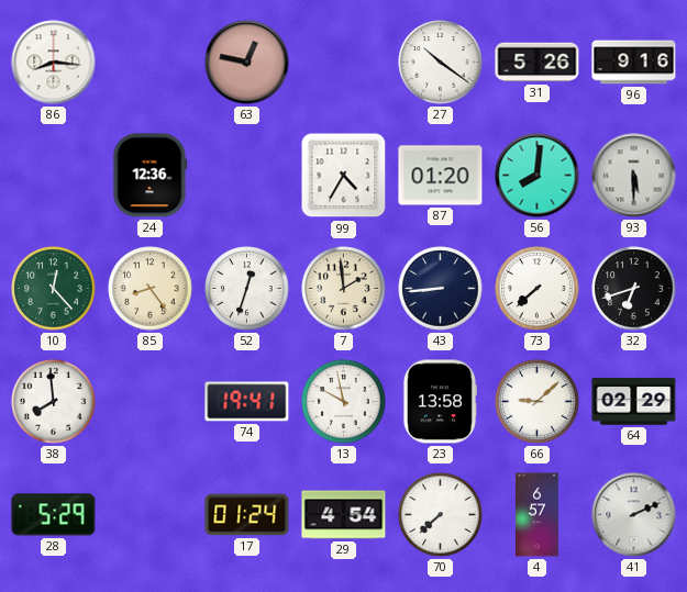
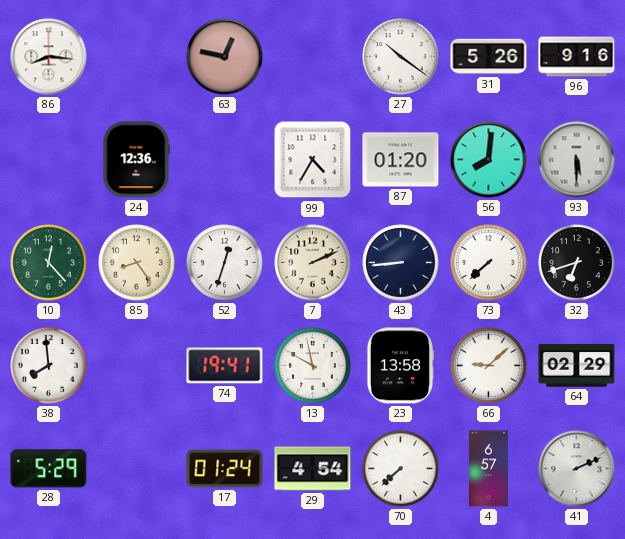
7: 1:59 -> 2:11 (313, 263)
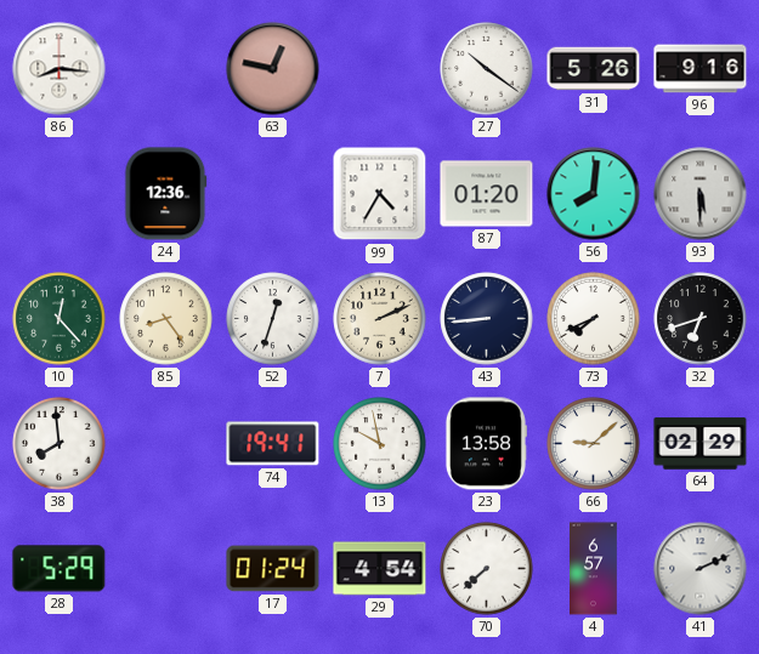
73: 7:38 -> 7:41 (594, 319)
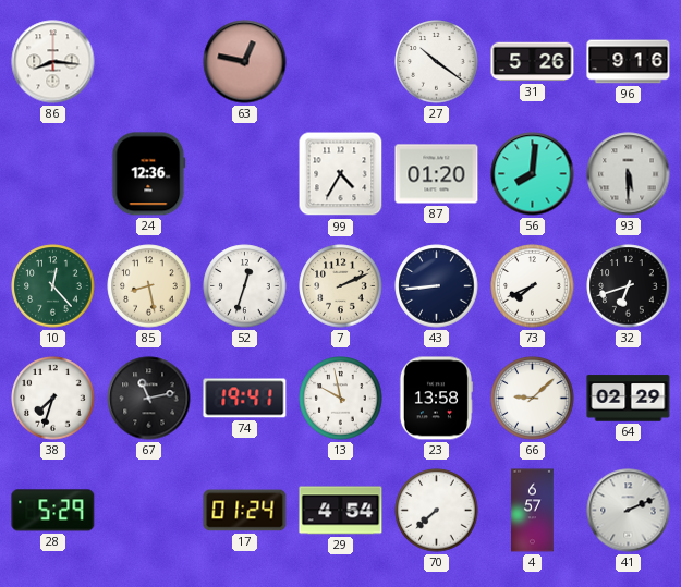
85: 8:24 -> 8:28 (149, 286)
38: 7:59 -> 7:33 (53, 399)
67: none -> 11:13 (149, 399)
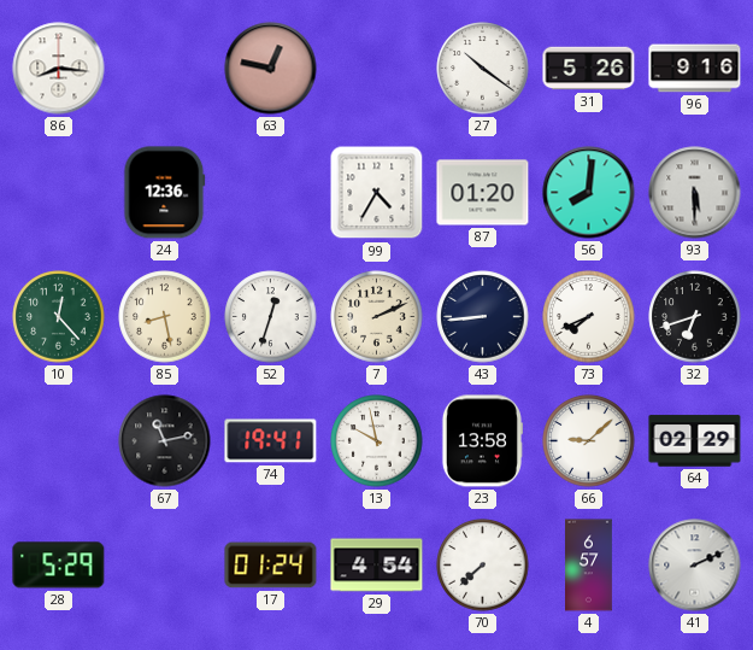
38: 7:33 -> none (53, 399)
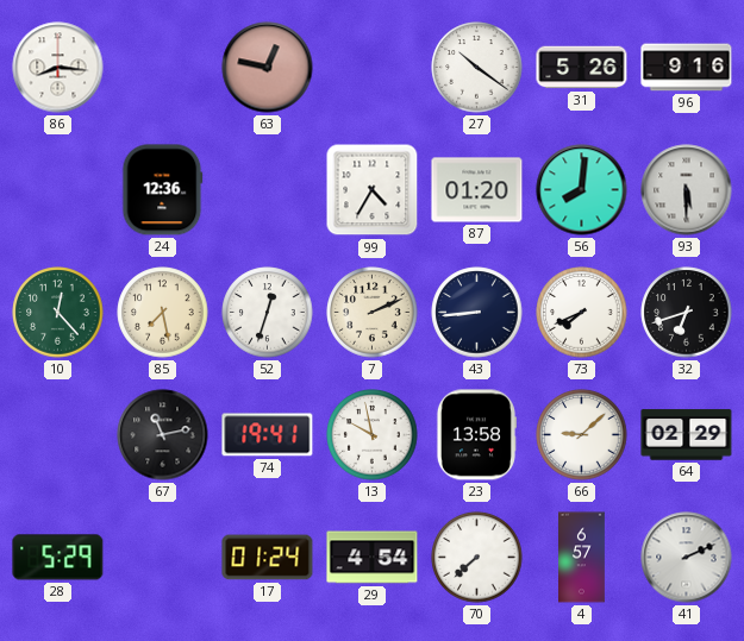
85: 8:28 -> 7:28 (163, 313)
